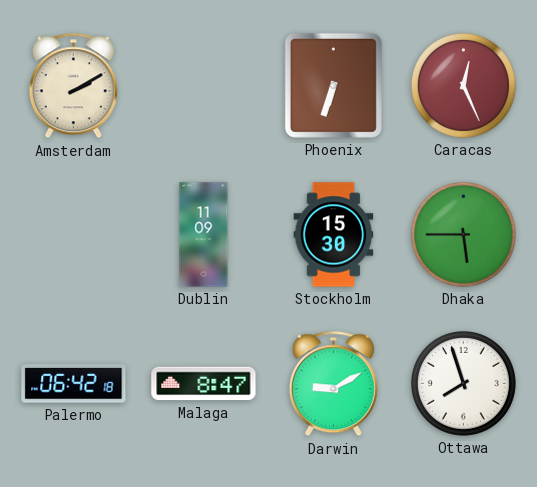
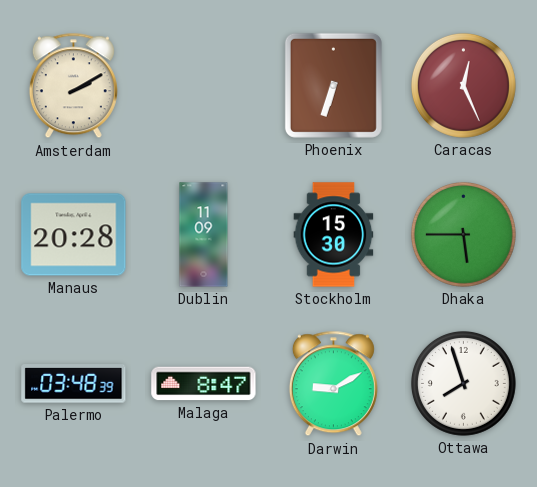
Manaus: none -> 20:28 (74, 235)
Palermo: 06:42 -> 03:48 (74, 384)
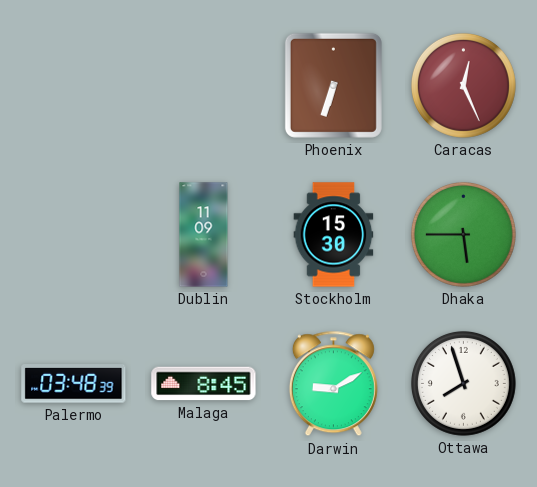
Amsterdam: 2:10 -> none (73, 86)
Manaus: 20:28 -> none (74, 235)
Malaga: 8:47 -> 8:45 (204, 384)
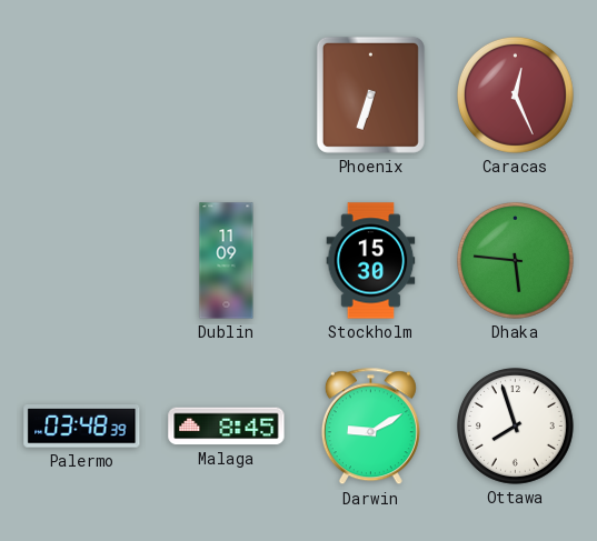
Dhaka: 5:45 -> 5:46 (515, 260)
